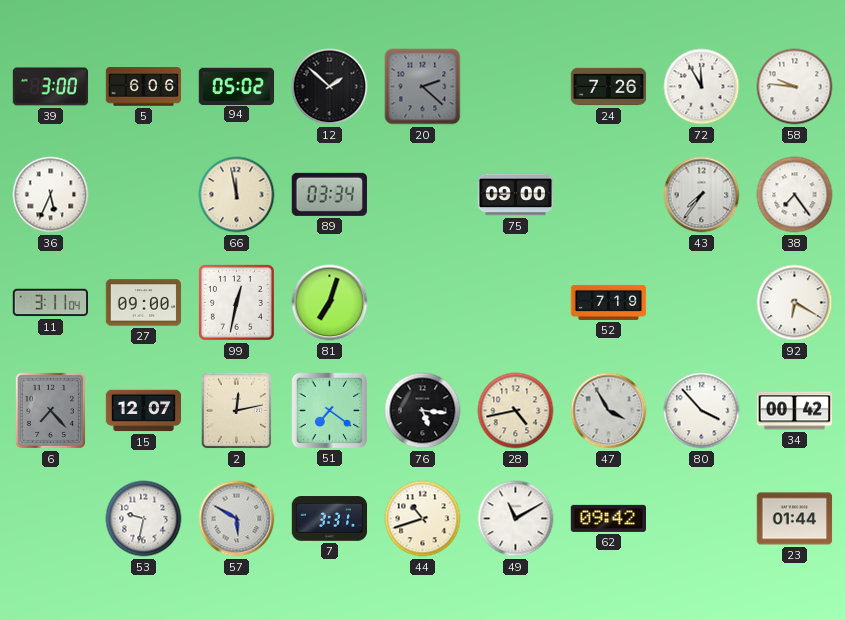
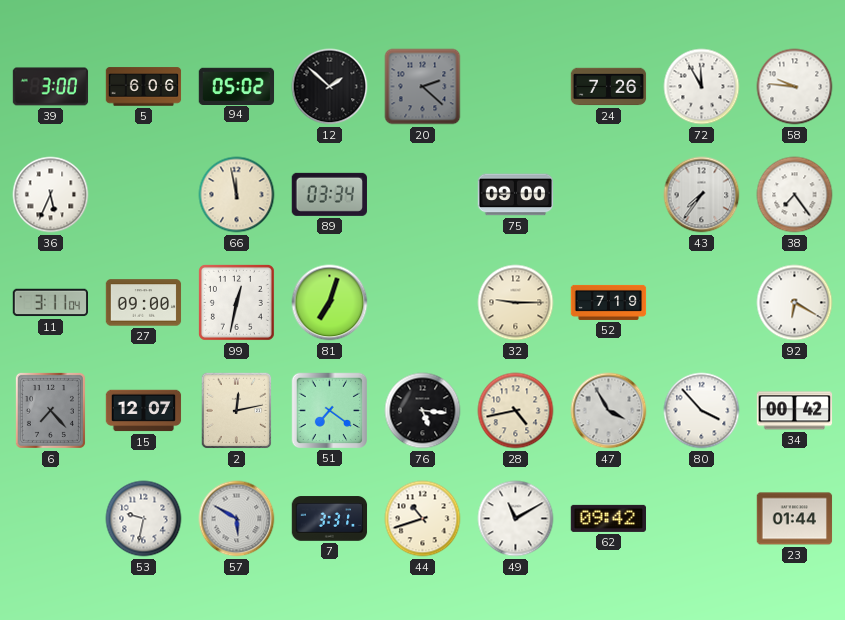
32: none -> 9:15 (516, 303)
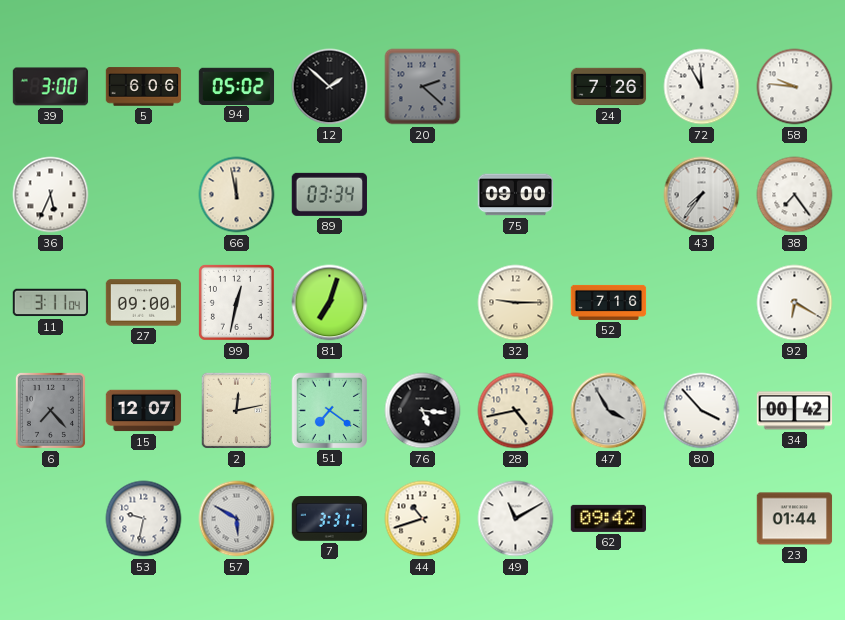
52: 7:19 -> 7:16 (609, 302)
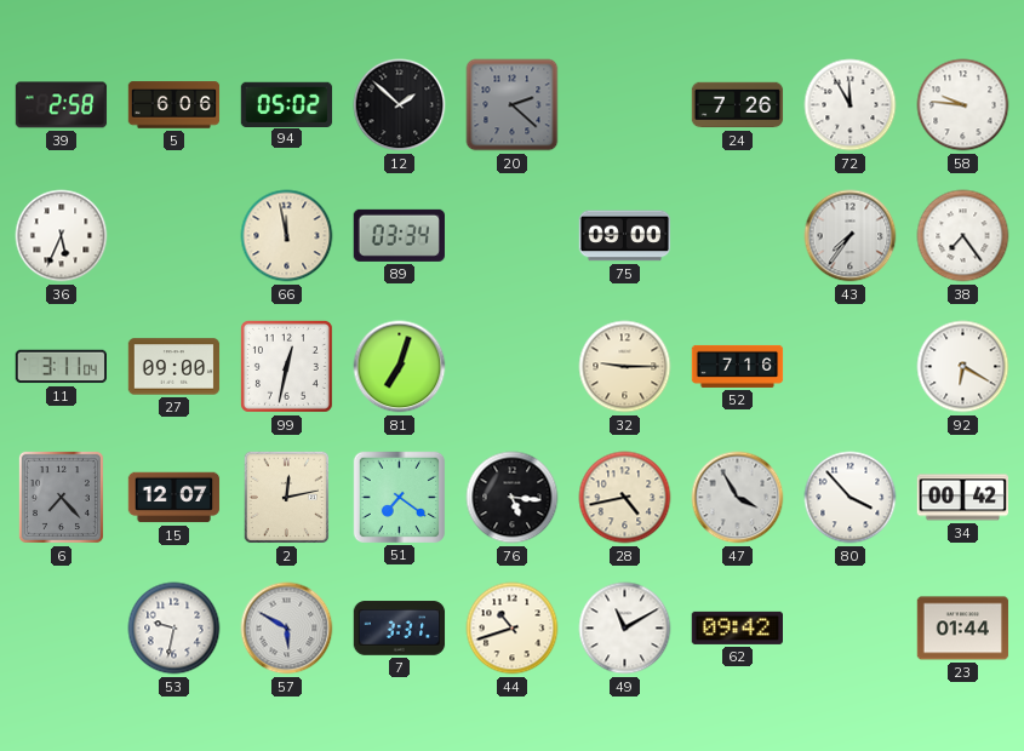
39: 3:00 -> 2:58 (62, 105)
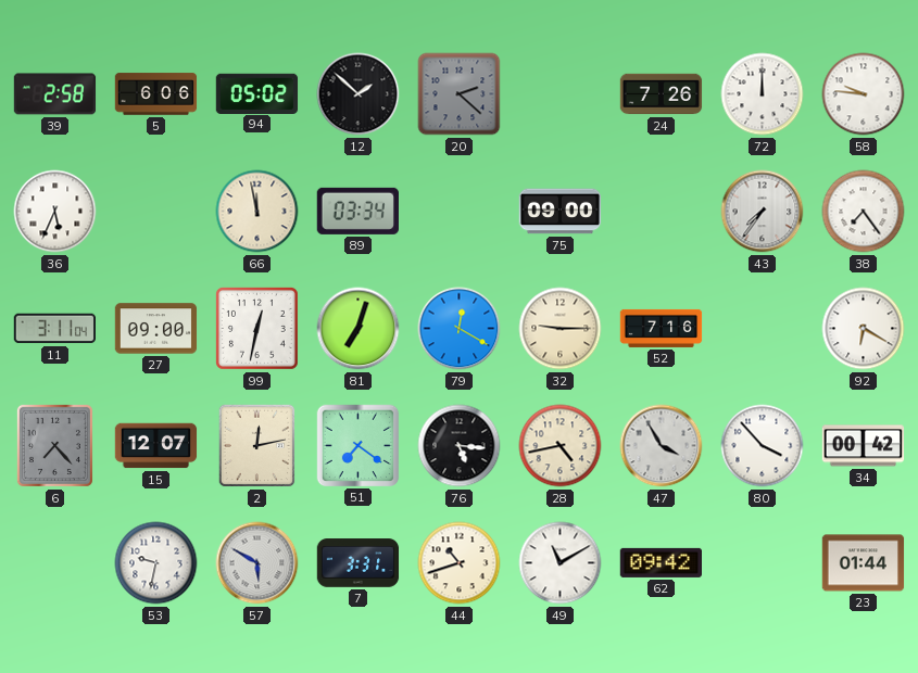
72: 11:55 -> 12:00 (763, 94)
79: none -> 12:20 (460, 329)
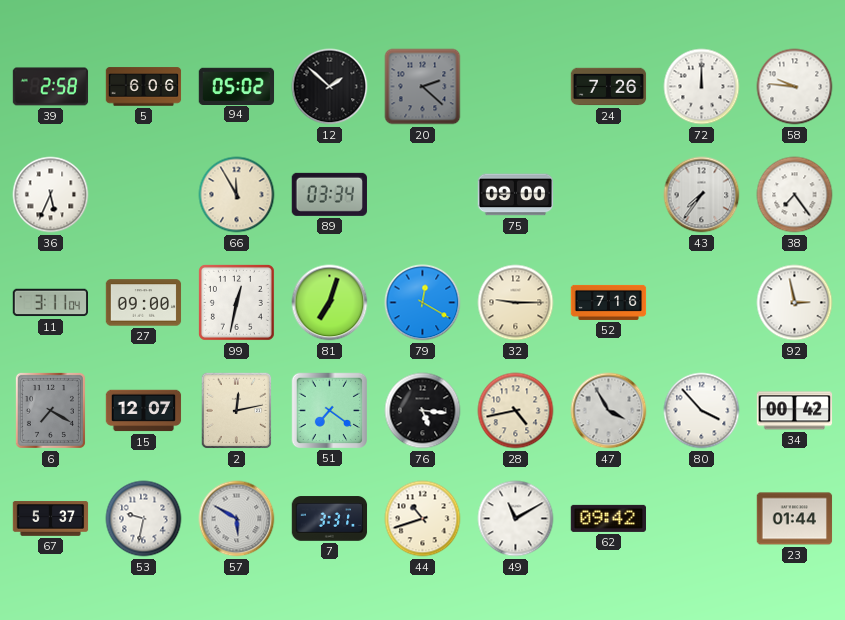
66: 11:58 -> 11:55 (237, 195)
92: 6:20 -> 2:58 (795, 303)
6: 7:23 -> 7:20 (50, 410)
67: none -> 5:37 (51, 519)
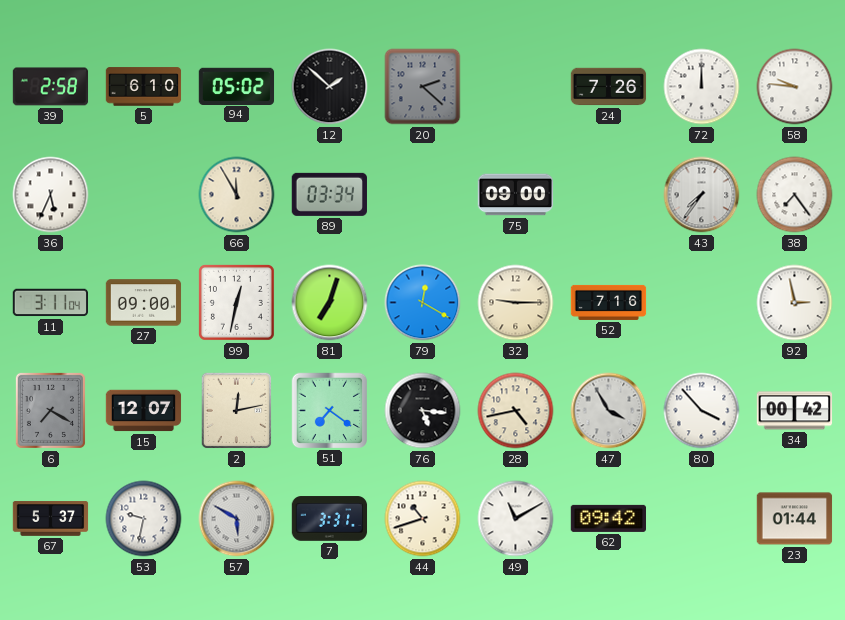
5: 6:06 -> 6:10 (144, 87)
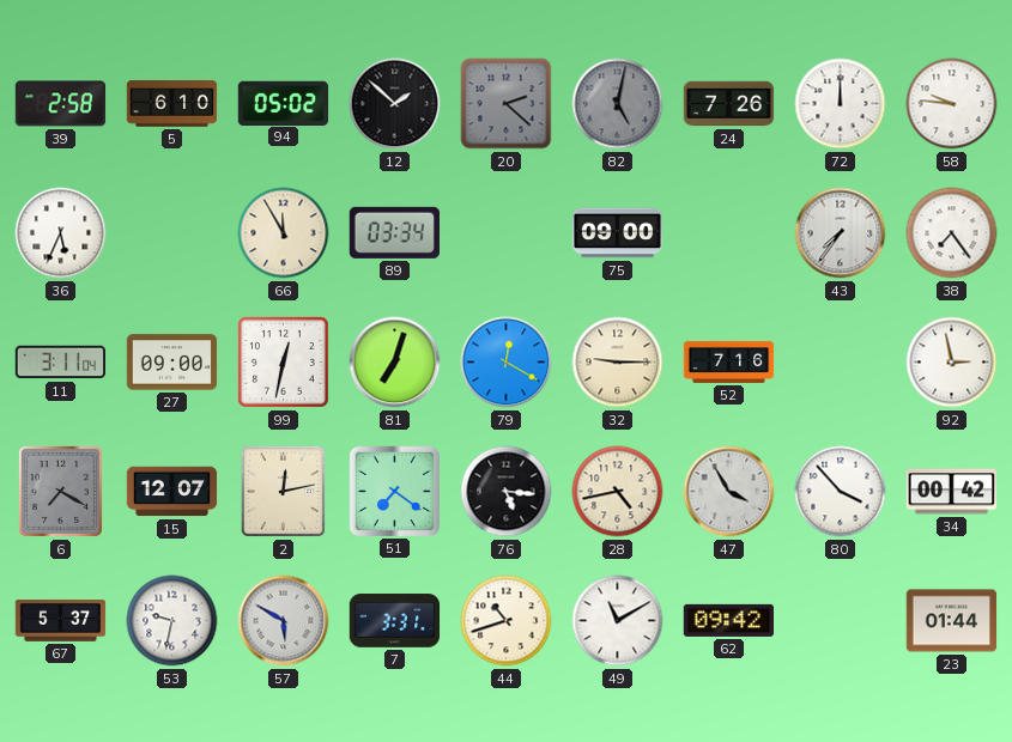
82: none -> 5:02 (618, 104)
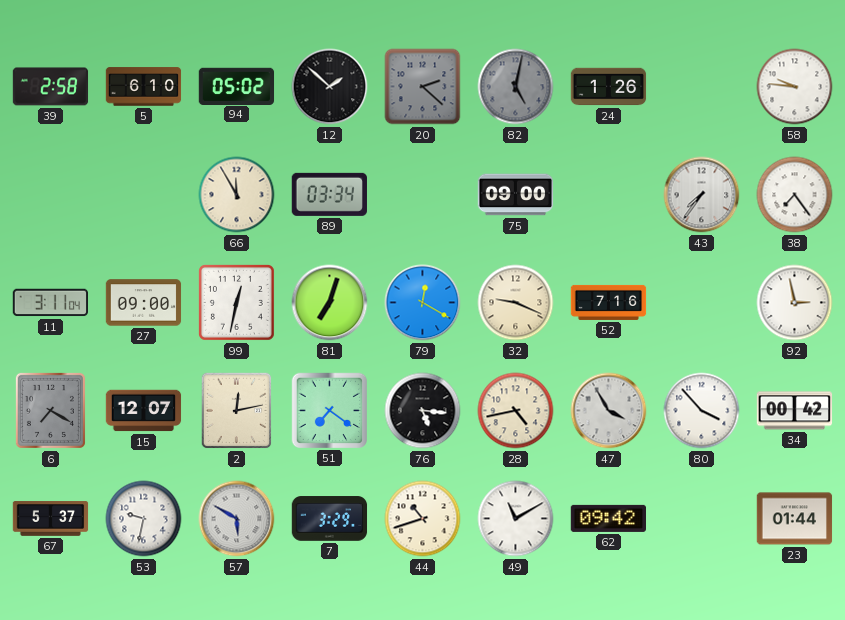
24: 7:26 -> 1:26 (609, 87)
72: 12:00 -> none (841, 104)
36: 5:34 -> none (61, 233)
32: 9:15 -> 9:19 (516, 303)
7: 3:31 -> 3:29 (330, 519)
